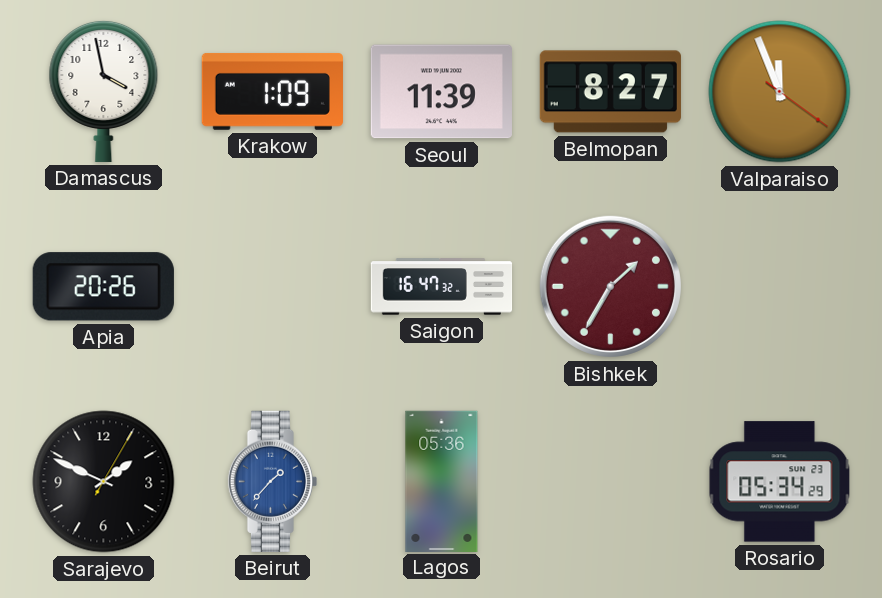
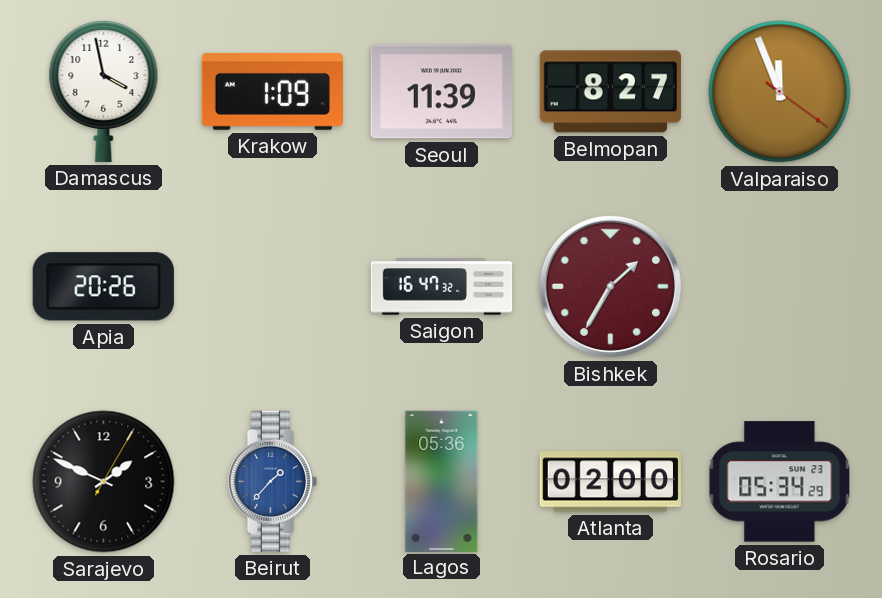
Atlanta: none -> 02:00 (610, 482)
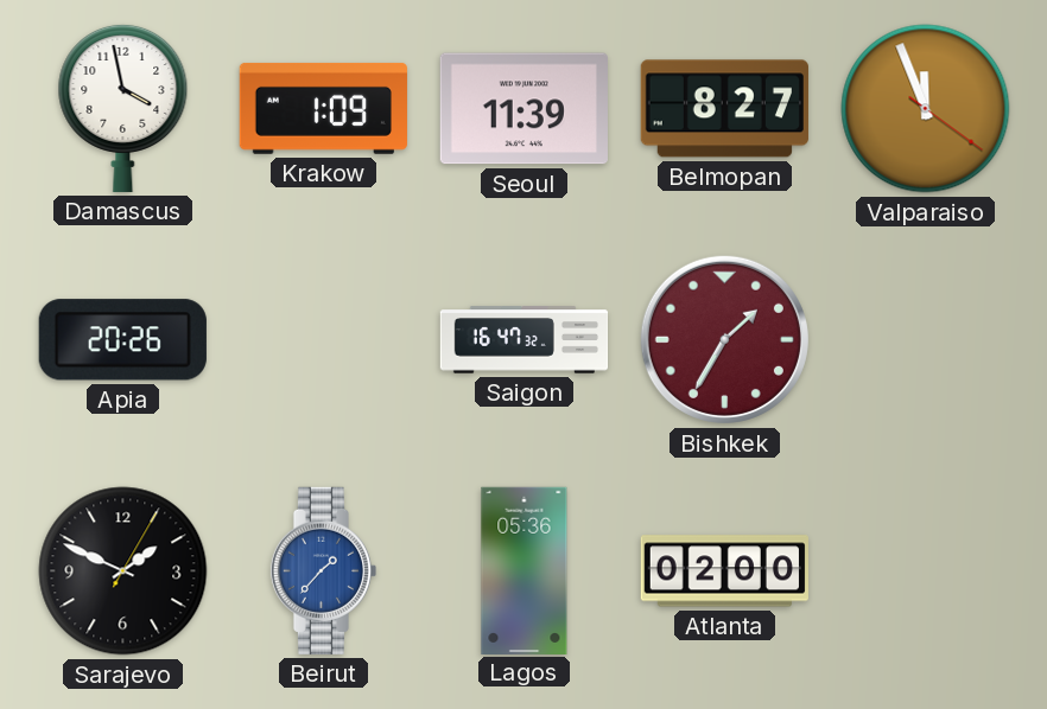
Rosario: 05:34 -> none (780, 482)
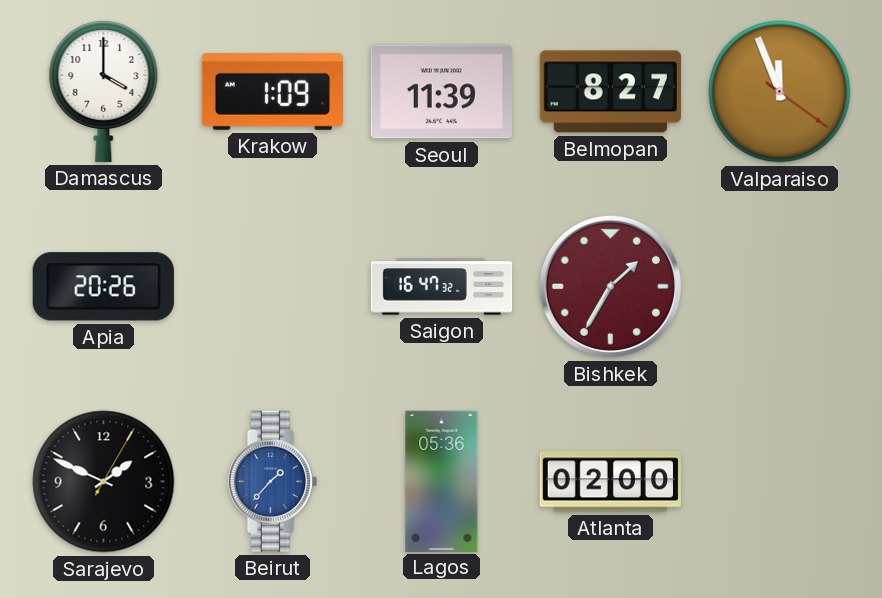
Damascus: 3:58 -> 4:00 (104, 91)
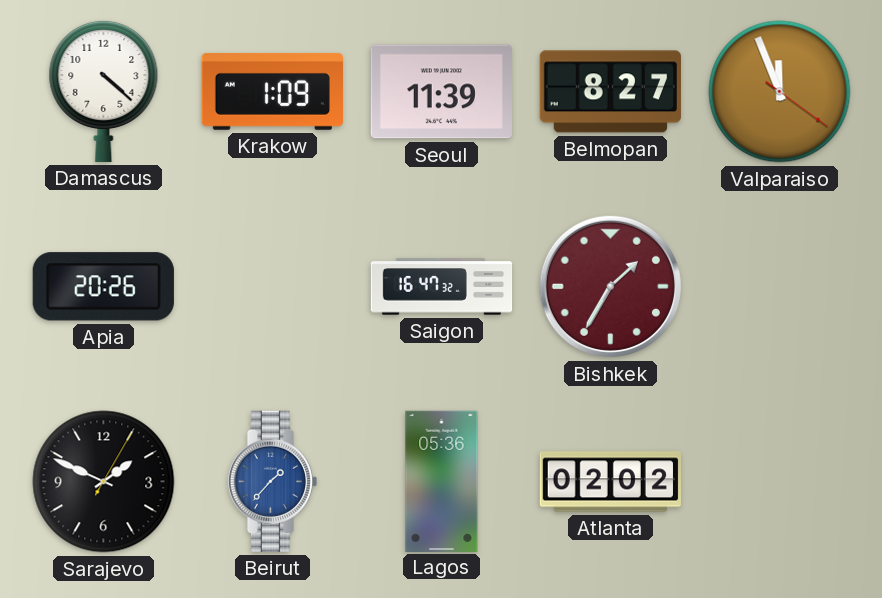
Damascus: 4:00 -> 4:22 (104, 91)
Atlanta: 02:00 -> 02:02 (610, 482)
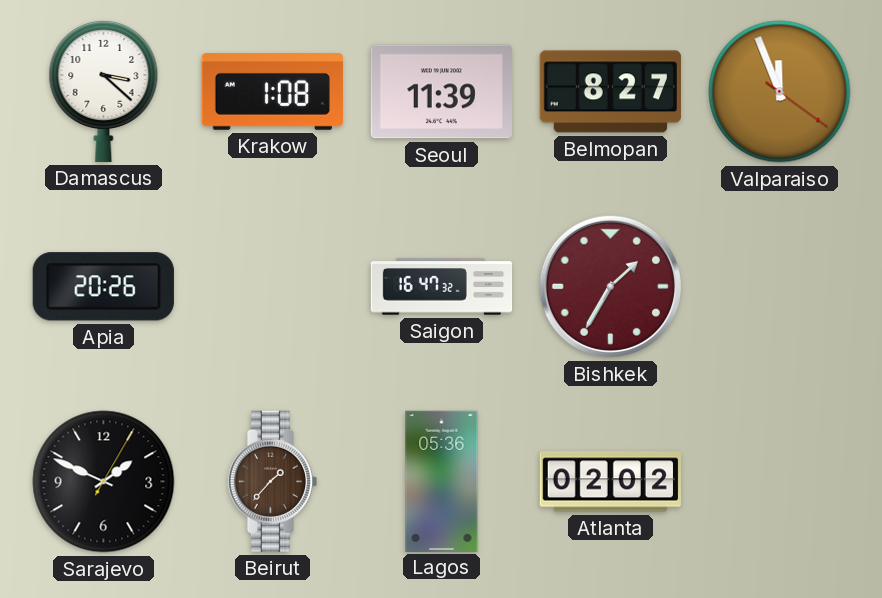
Damascus: 4:22 -> 3:22 (104, 91)
Krakow: 1:09 -> 1:08 (272, 91)
Beirut dial: blue -> brown (272, 481)
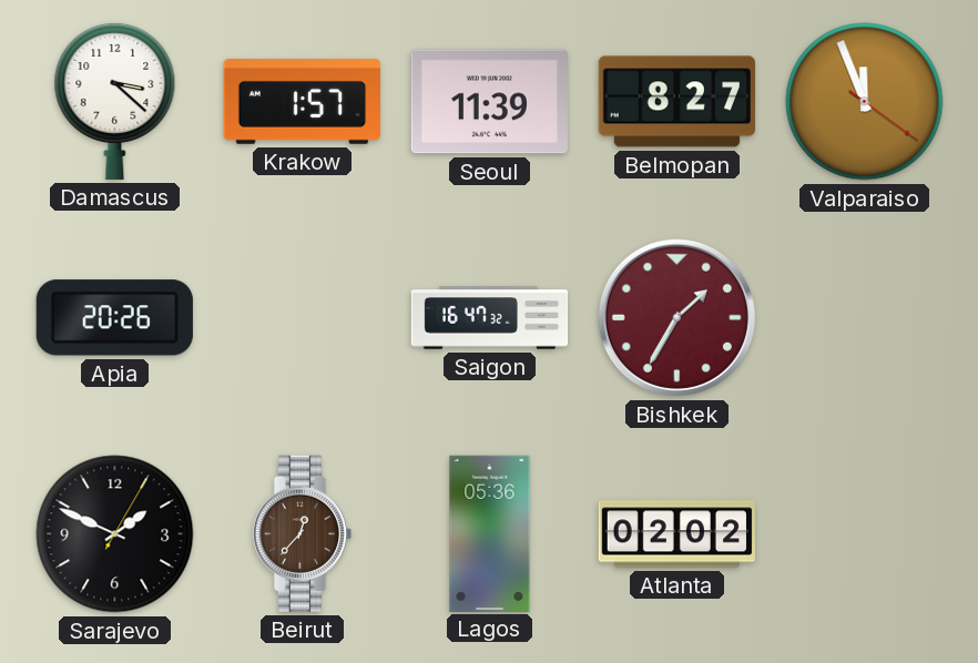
Krakow: 1:08 -> 1:57 (302, 101)
Beirut: 1:37 -> 12:37 (302, 533)
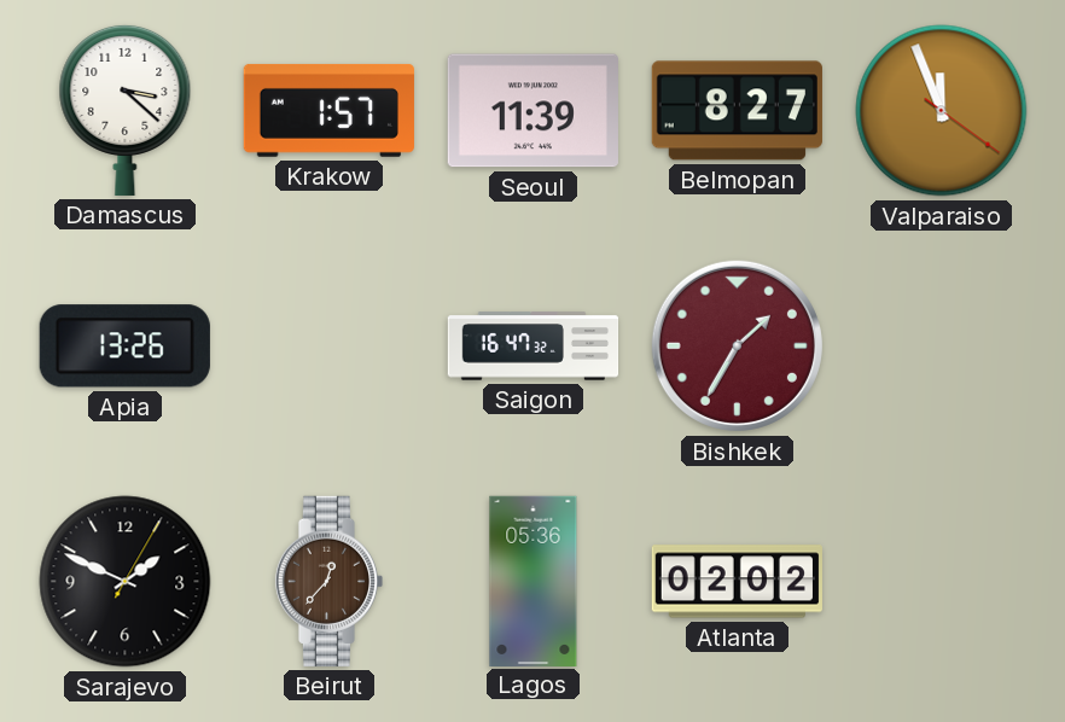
Apia: 20:26 -> 13:26 (124, 347)
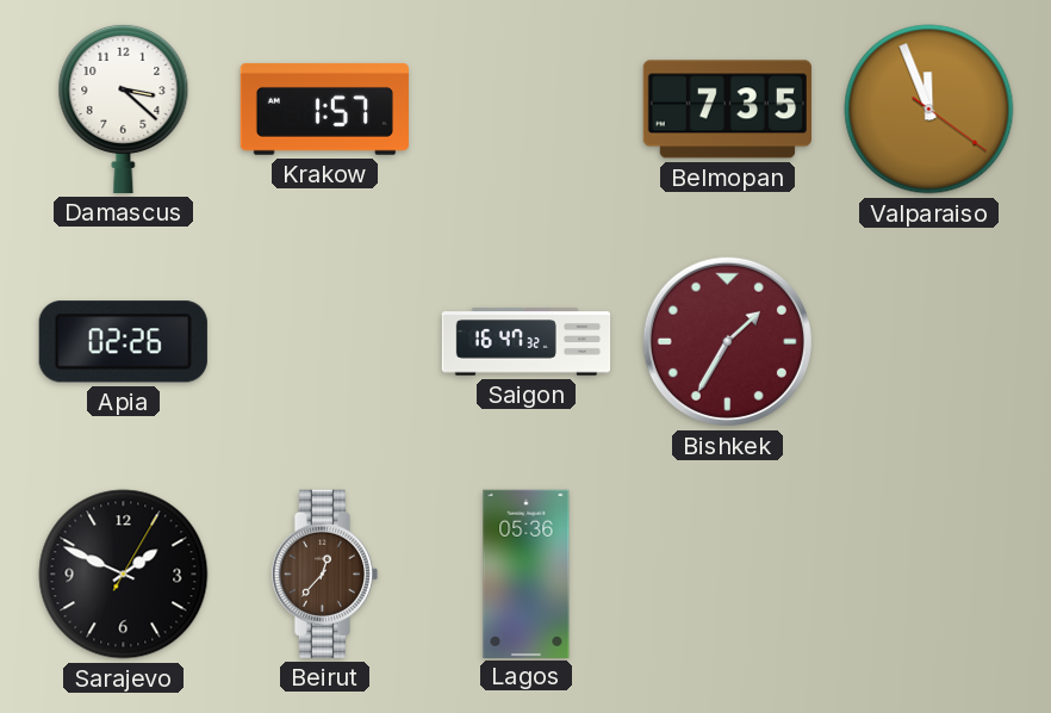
Seoul: 11:39 -> none (532, 111)
Belmopan: 8:27 -> 7:35 (727, 110)
Apia: 13:26 -> 02:26 (123, 342)
Atlanta: 02:02 -> none (737, 582)
